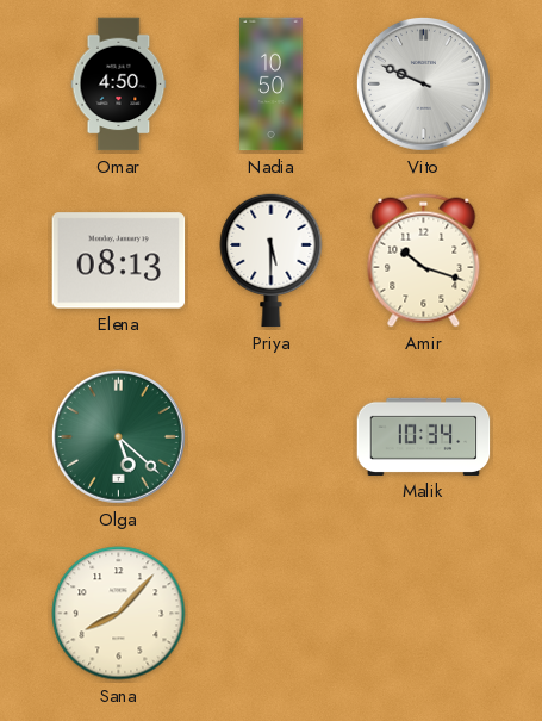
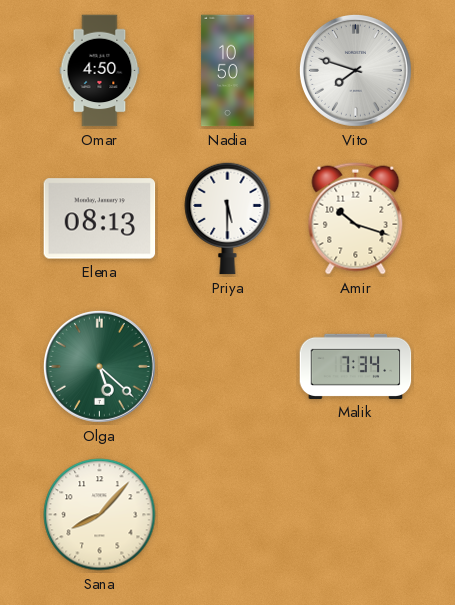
Vito: 9:49 -> 7:48 (355, 70)
Malik: 10:34 -> 7:34 (356, 366)
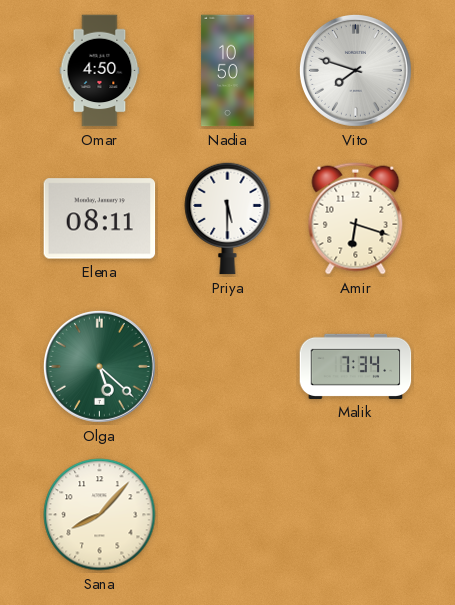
Elena: 08:13 -> 08:11 (100, 219)
Amir: 10:18 -> 6:18 (356, 219)
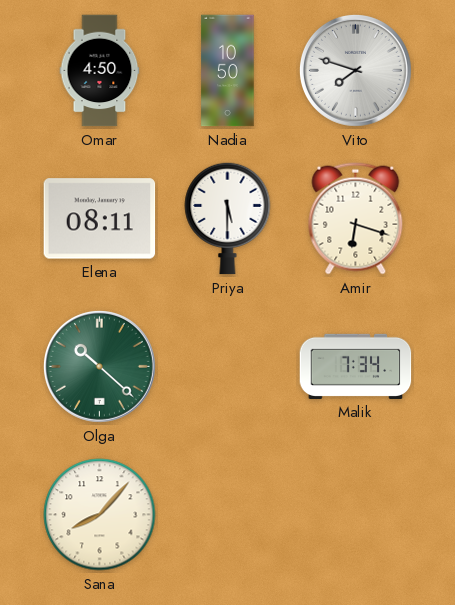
Olga: 5:22 -> 10:22 (99, 366)
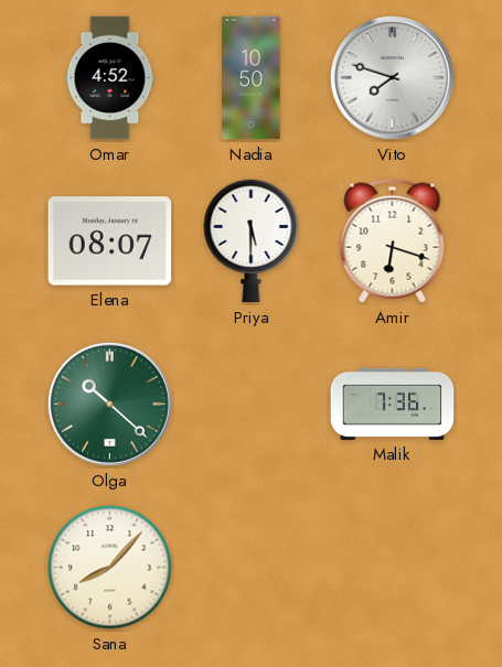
Omar: 4:50 -> 4:52 (110, 78)
Elena: 08:11 -> 08:07 (110, 241)
Malik: 7:34 -> 7:36 (393, 404)
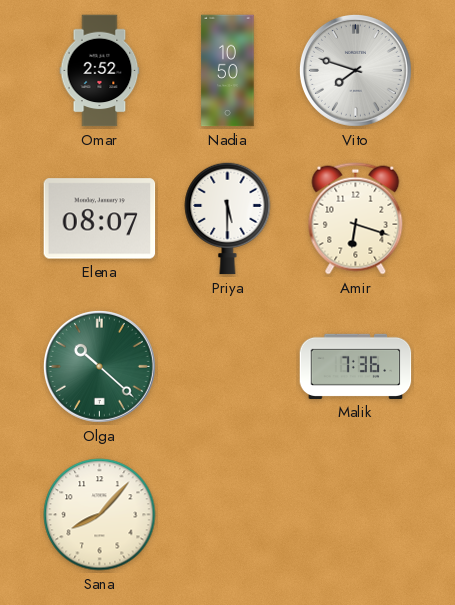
Omar: 4:52 -> 2:52 (100, 71)
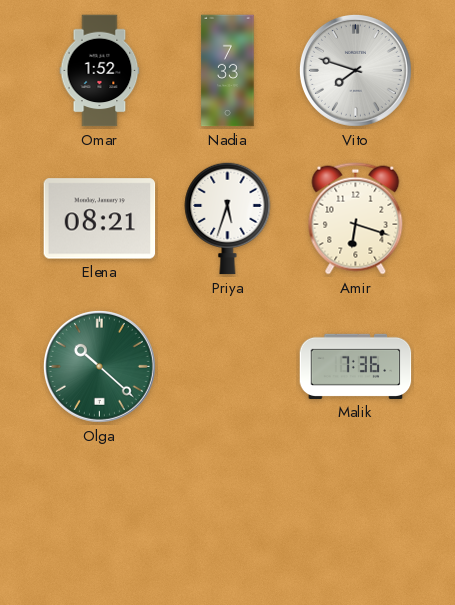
Omar: 2:52 -> 1:52 (100, 71)
Nadia: 10:50 -> 7:33 (228, 71)
Elena: 08:07 -> 08:21 (100, 219)
Priya: 5:30 -> 5:33 (228, 218)
Sana: 8:07 -> none (100, 515)
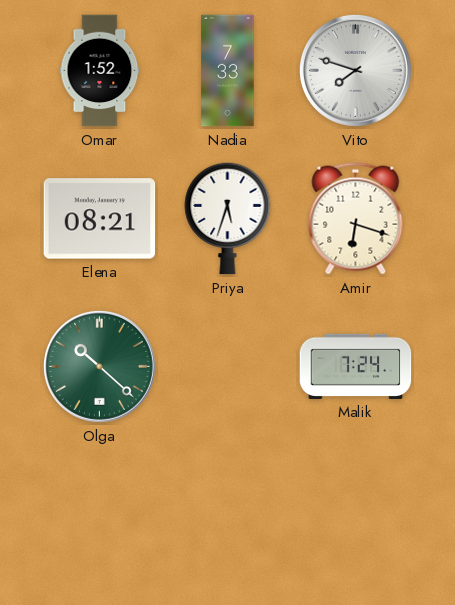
Malik: 7:36 -> 7:24 (356, 366)
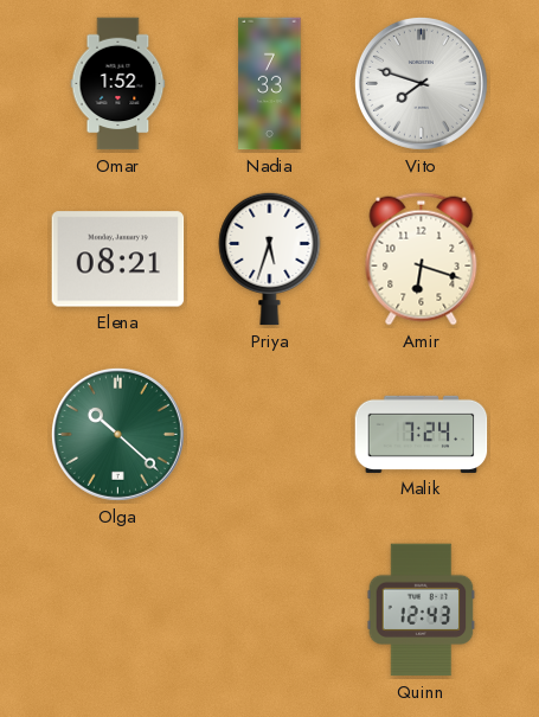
Quinn: none -> 12:43 (422, 610)
